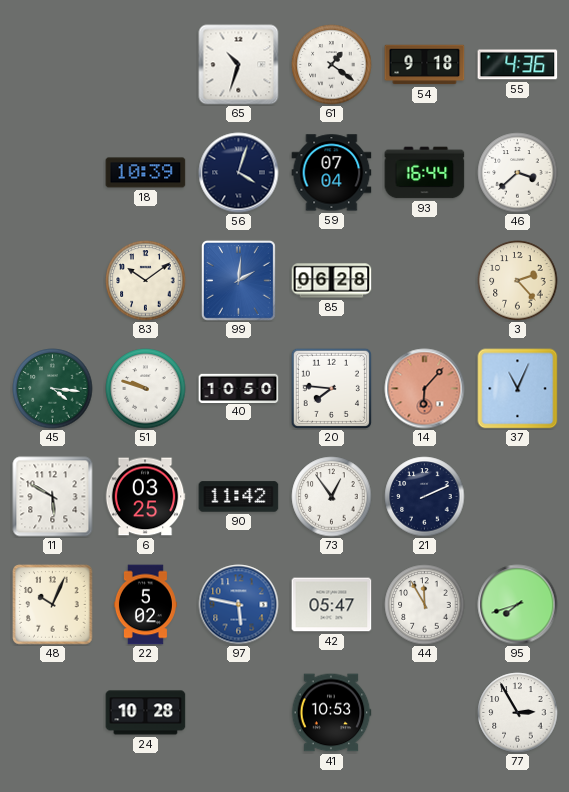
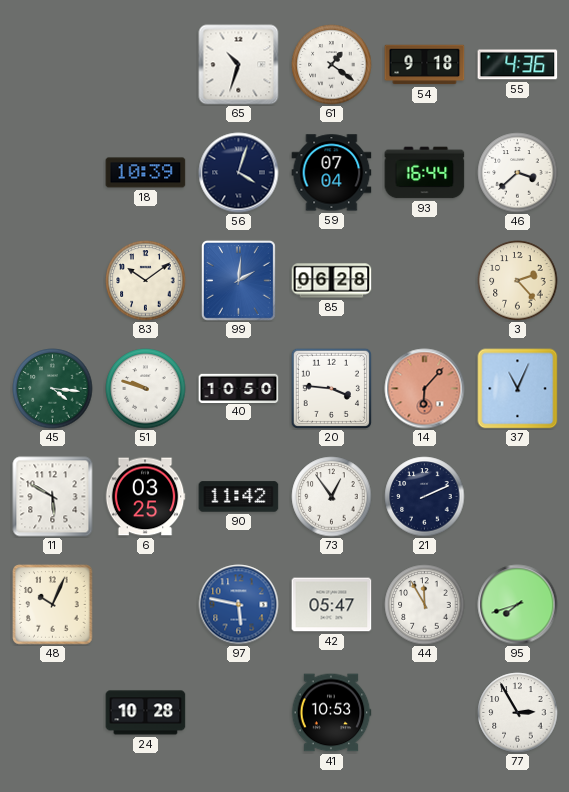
20: 7:46 -> 3:46 (331, 388)
22: 5:02 -> none (145, 605)
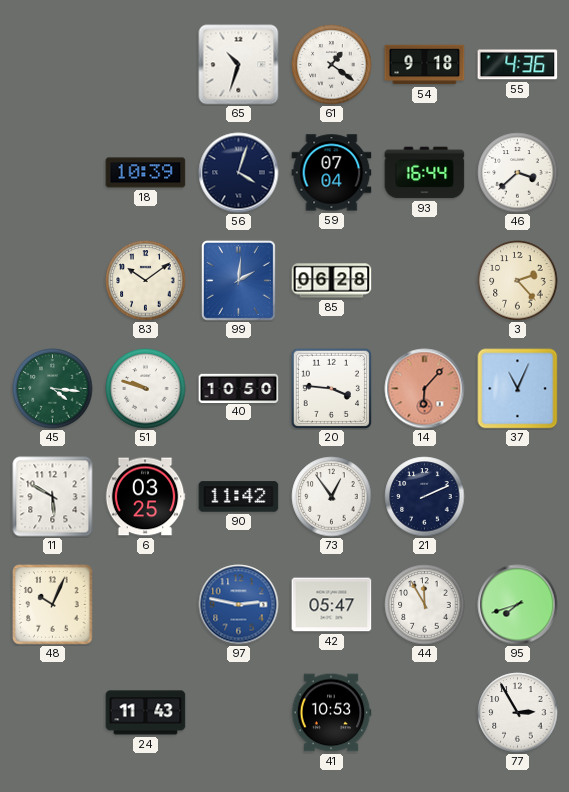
97: 5:47 -> 2:47 (239, 605)
24: 10:28 -> 11:43 (146, 713)
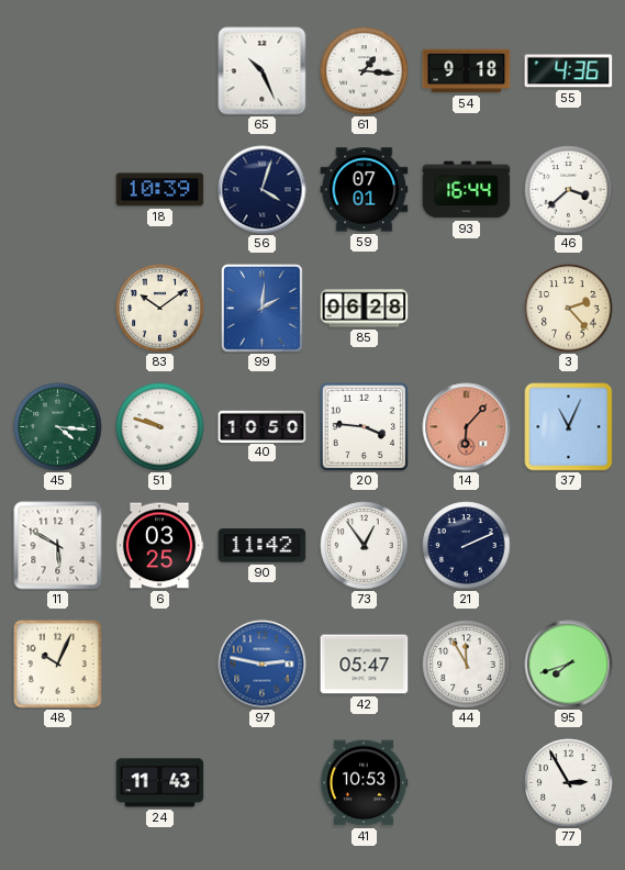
65: 10:33 -> 10:26 (263, 71)
61: 1:21 -> 1:16 (365, 71)
59: 07:04 -> 07:01 (365, 190)
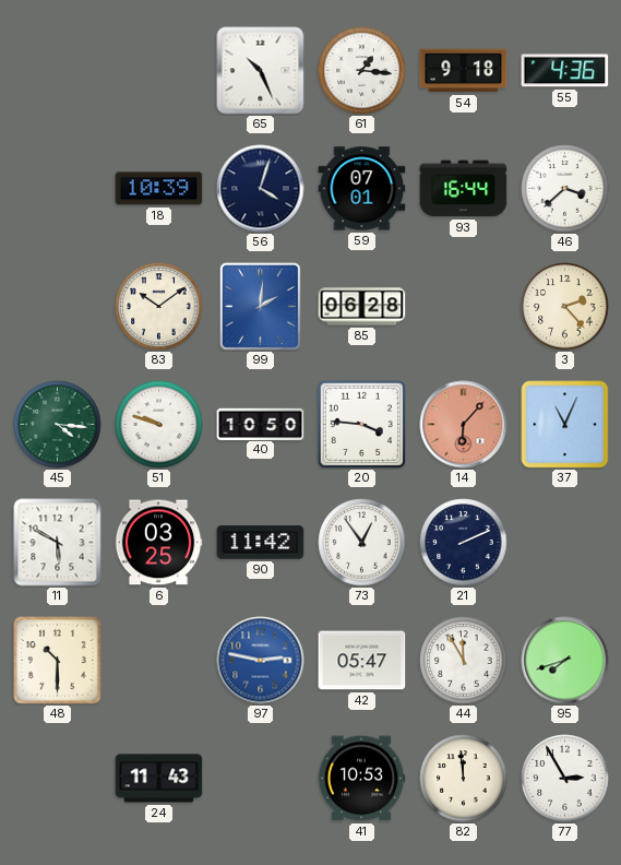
48: 10:04 -> 10:30 (58, 661)
82: none -> 11:59 (464, 779)
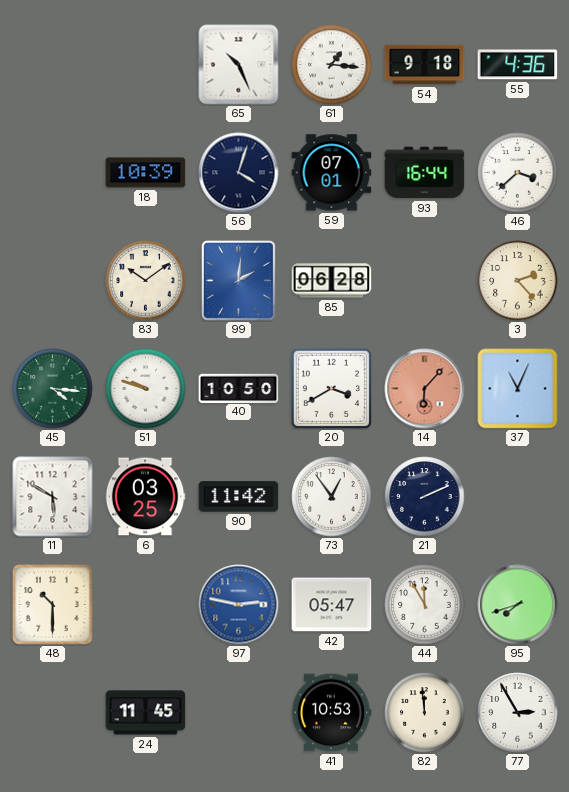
20: 3:46 -> 3:40 (331, 388)
24: 11:43 -> 11:45 (146, 713)
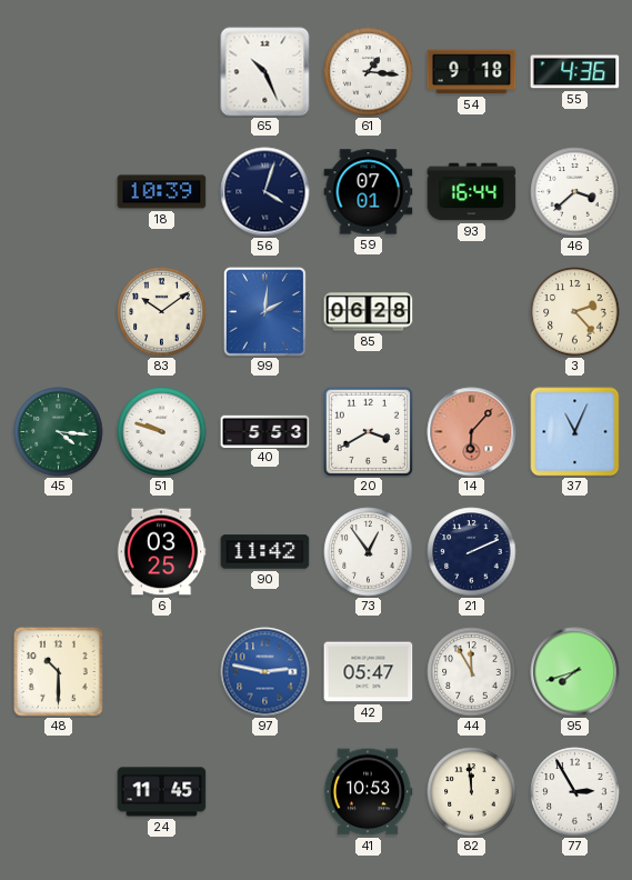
40: 10:50 -> 5:53 (265, 431)
11: 5:50 -> none (53, 497)
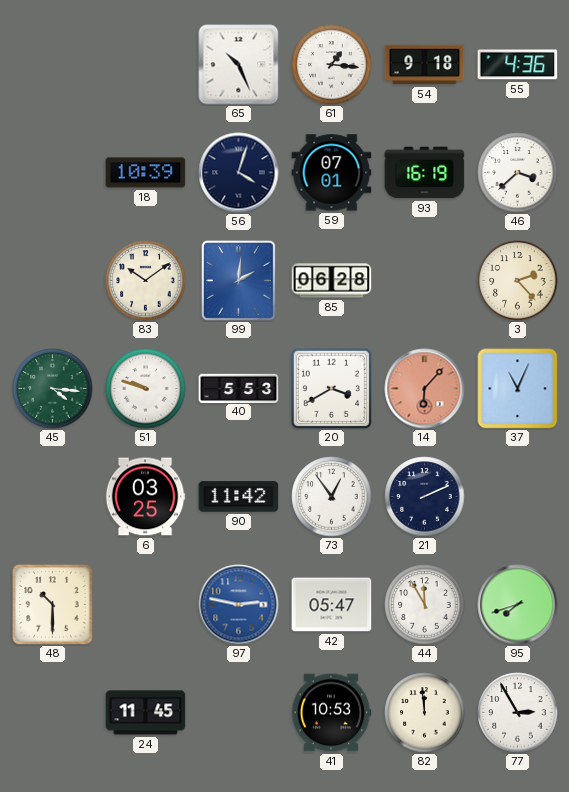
93: 16:44 -> 16:19 (425, 173)
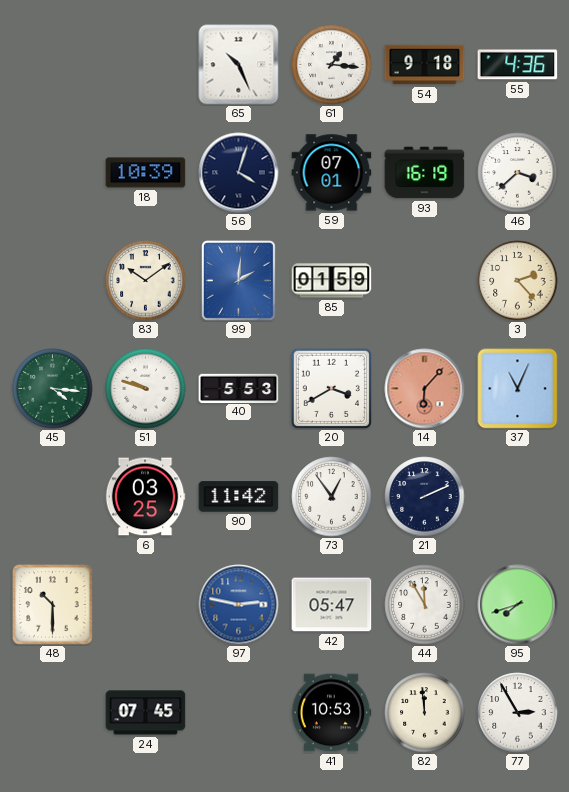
85: 06:28 -> 01:59 (332, 281)
24: 11:45 -> 07:45 (146, 713)
